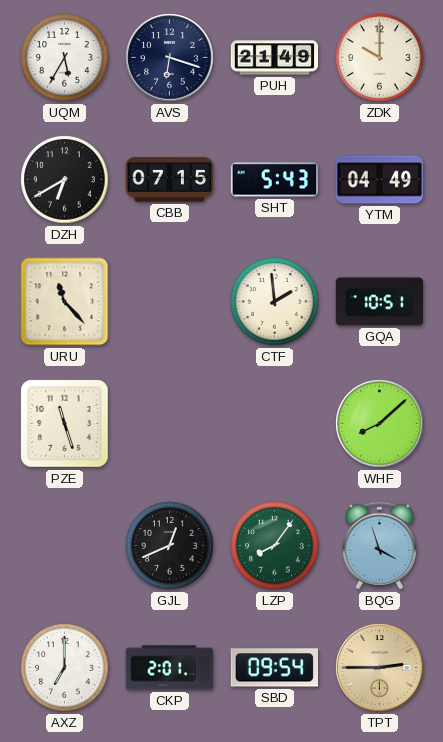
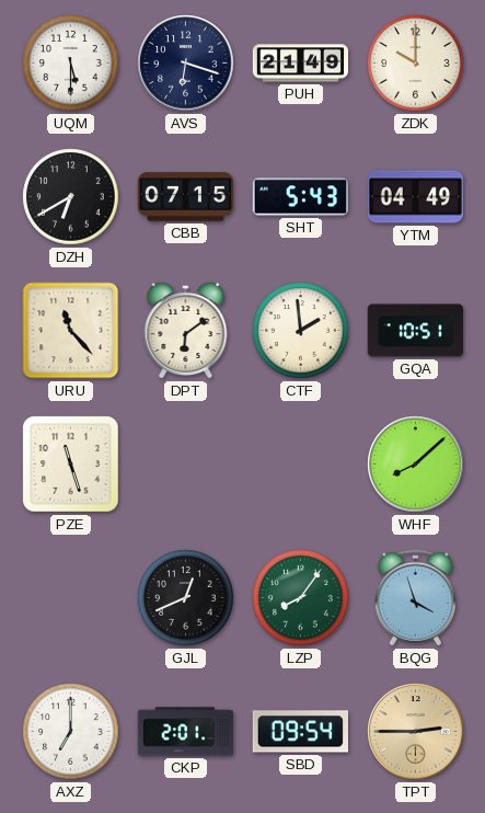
UQM: 5:35 -> 5:30 (71, 64)
DPT: none -> 6:09 (186, 330)
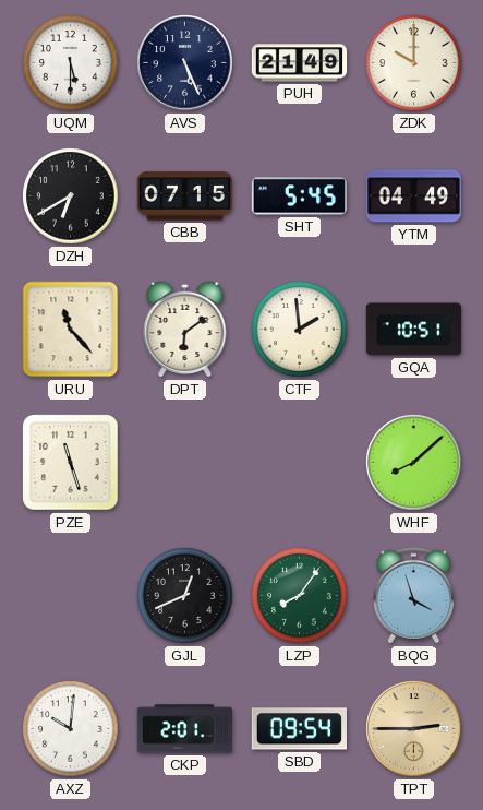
AVS: 6:18 -> 5:26 (185, 63)
SHT: 5:43 -> 5:45 (299, 196)
AXZ: 7:00 -> 10:01 (71, 729)
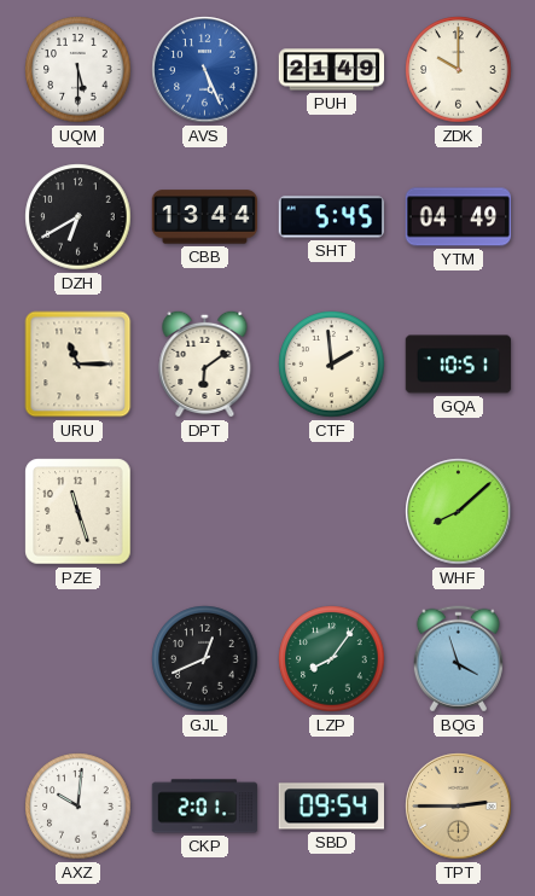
AVS dial: navy -> blue (205, 70)
CBB: 07:15 -> 13:44 (204, 217)
URU: 11:23 -> 11:15 (78, 365)
